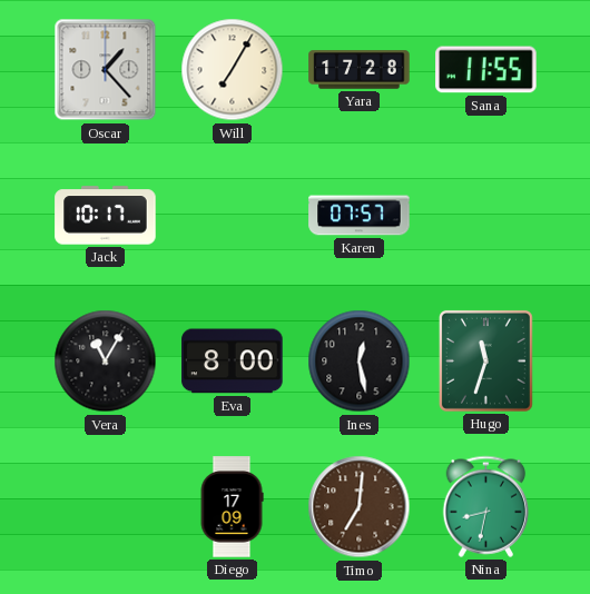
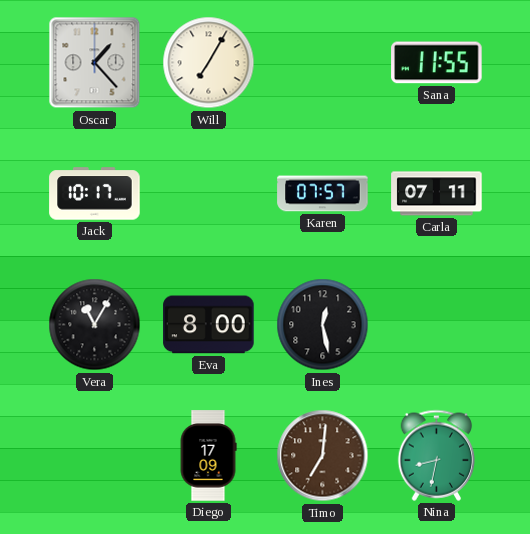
Yara: 17:28 -> none (360, 70)
Carla: none -> 07:11 (437, 194)
Hugo: 11:33 -> none (485, 360)
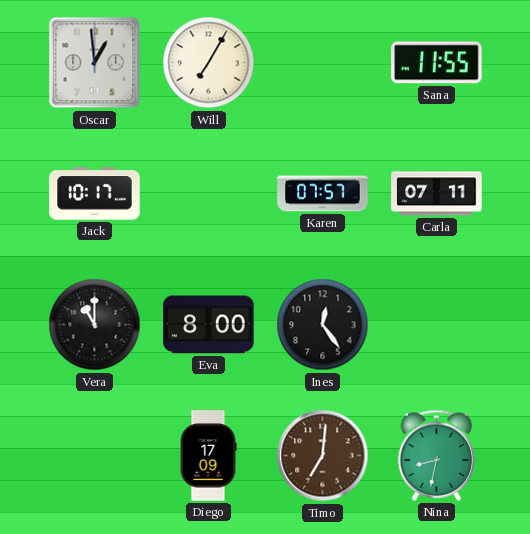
Oscar: 1:23 -> 12:59 (95, 63)
Vera: 11:05 -> 11:00 (95, 325)
Ines: 12:28 -> 12:24 (323, 325)
